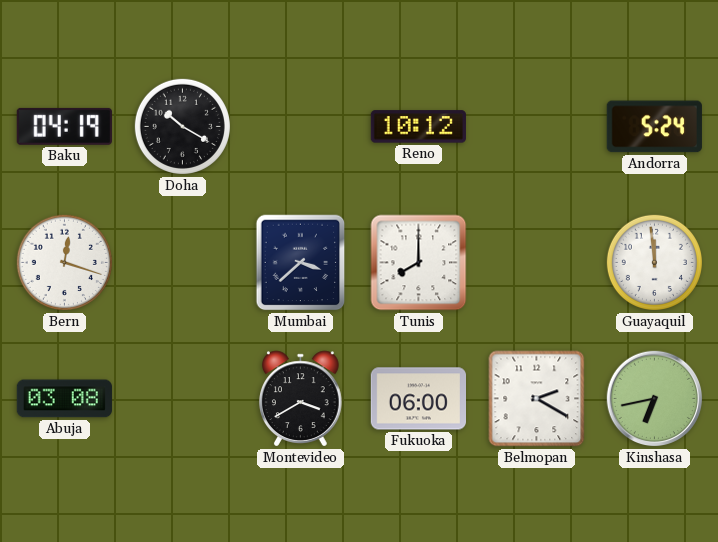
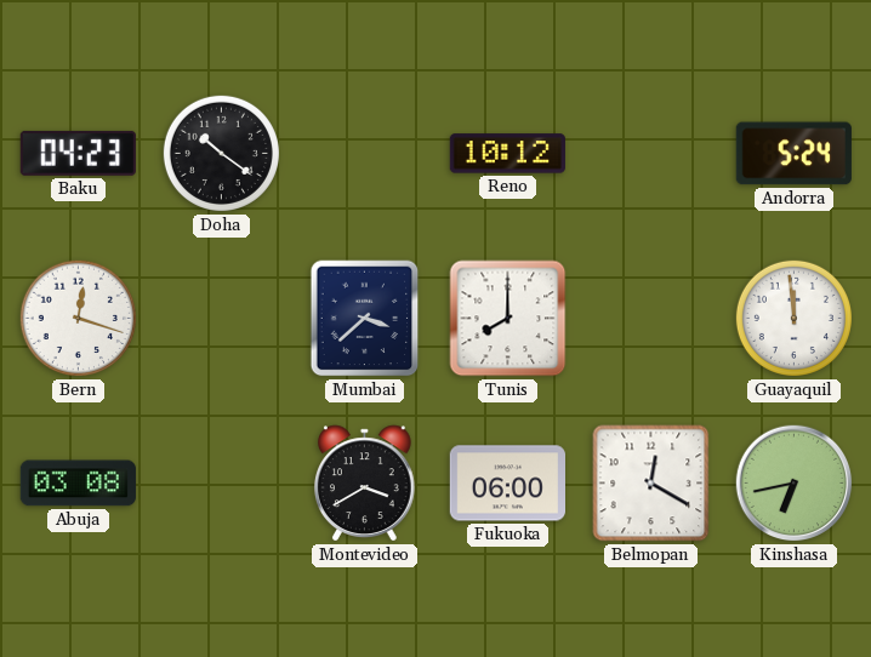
Baku: 04:19 -> 04:23 (78, 153)
Doha: 10:20 -> 10:21 (221, 153)
Belmopan: 2:20 -> 12:20 (651, 484)
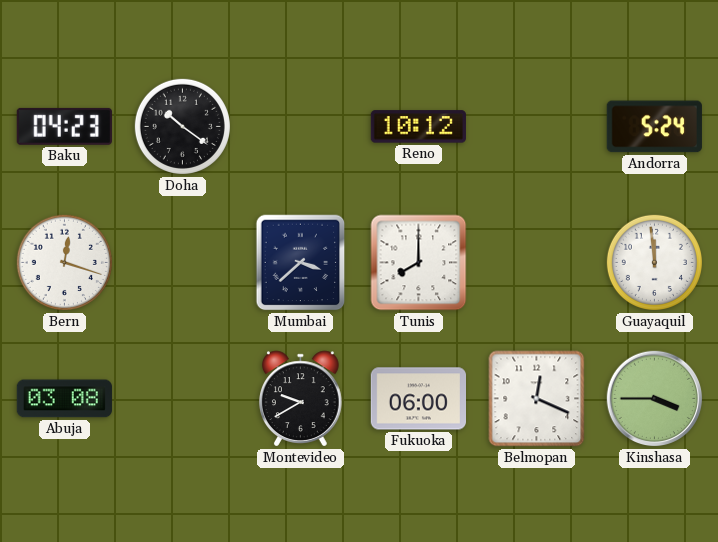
Montevideo: 3:40 -> 9:40 (301, 399)
Belmopan: 12:20 -> 12:19 (537, 399)
Kinshasa: 6:43 -> 3:45 (655, 399)
